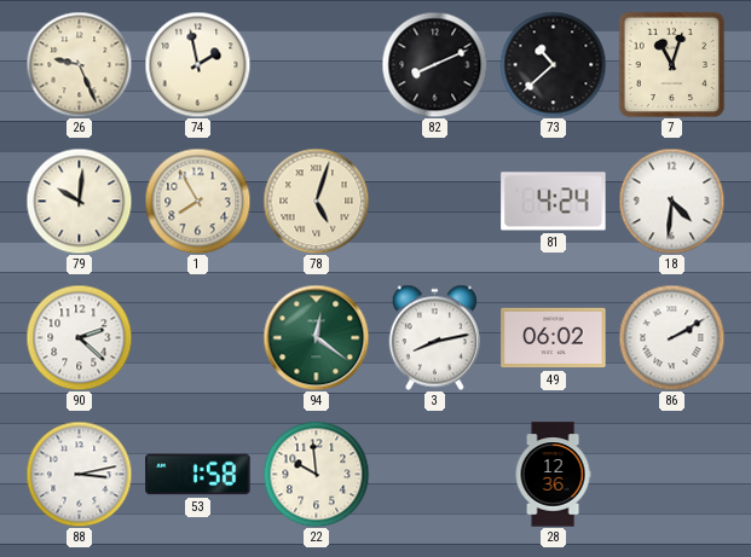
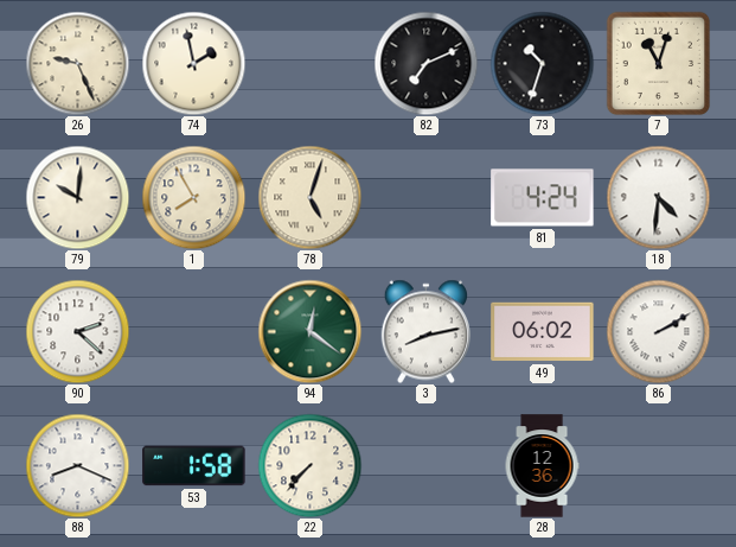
82: 8:11 -> 7:11 (425, 63)
73: 10:38 -> 10:33 (542, 63)
88: 3:13 -> 8:19 (77, 465)
22: 9:59 -> 7:37 (309, 465)
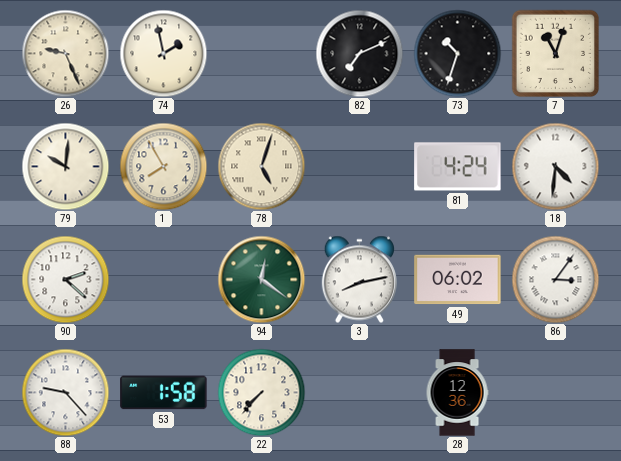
86: 2:10 -> 3:06 (555, 279)
88: 8:19 -> 9:23 (65, 392)
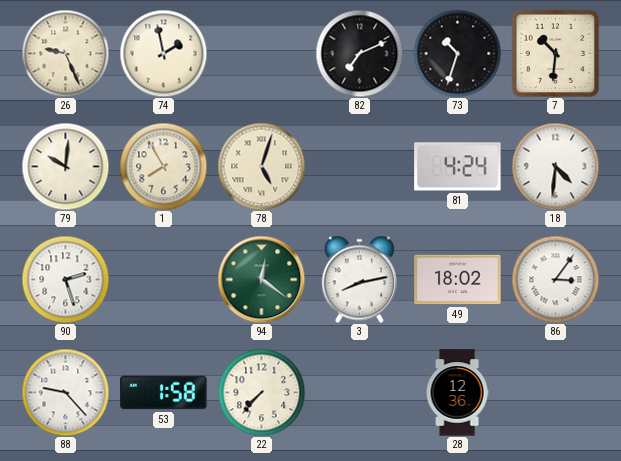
7: 11:03 -> 10:31 (555, 53)
90: 2:22 -> 2:27 (65, 279)
49: 06:02 -> 18:02 (458, 280)
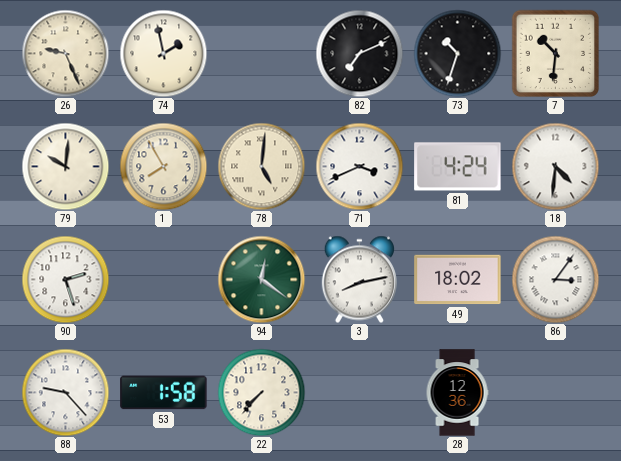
78: 5:03 -> 5:01 (261, 166)
71: none -> 3:41 (359, 166)
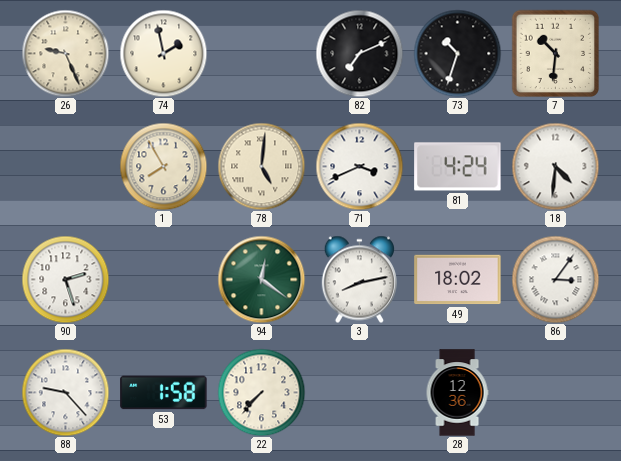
79: 10:01 -> none (65, 166)
